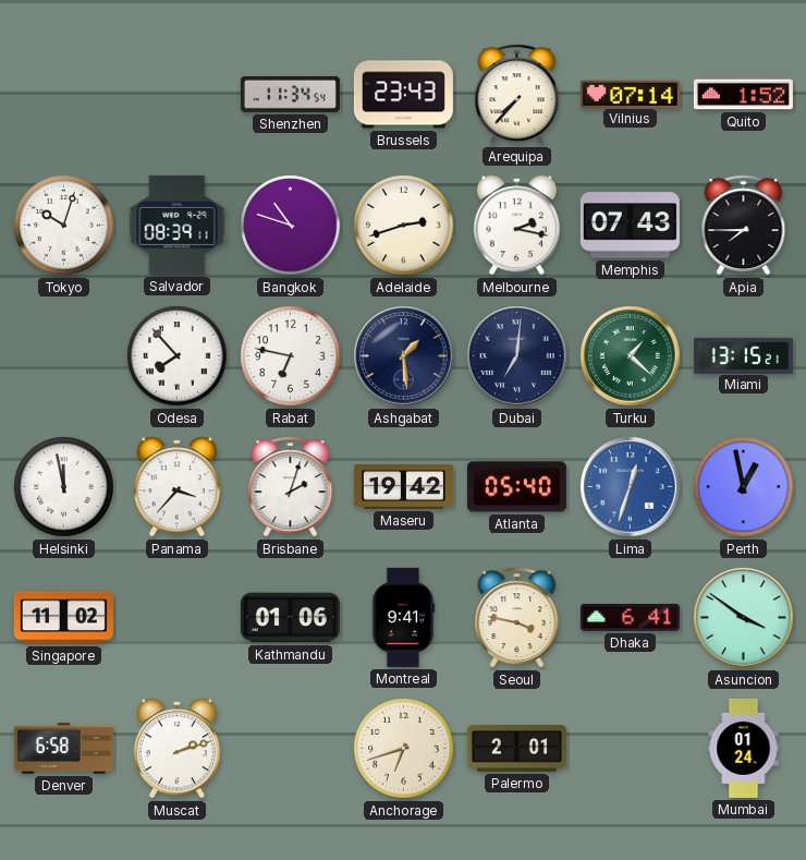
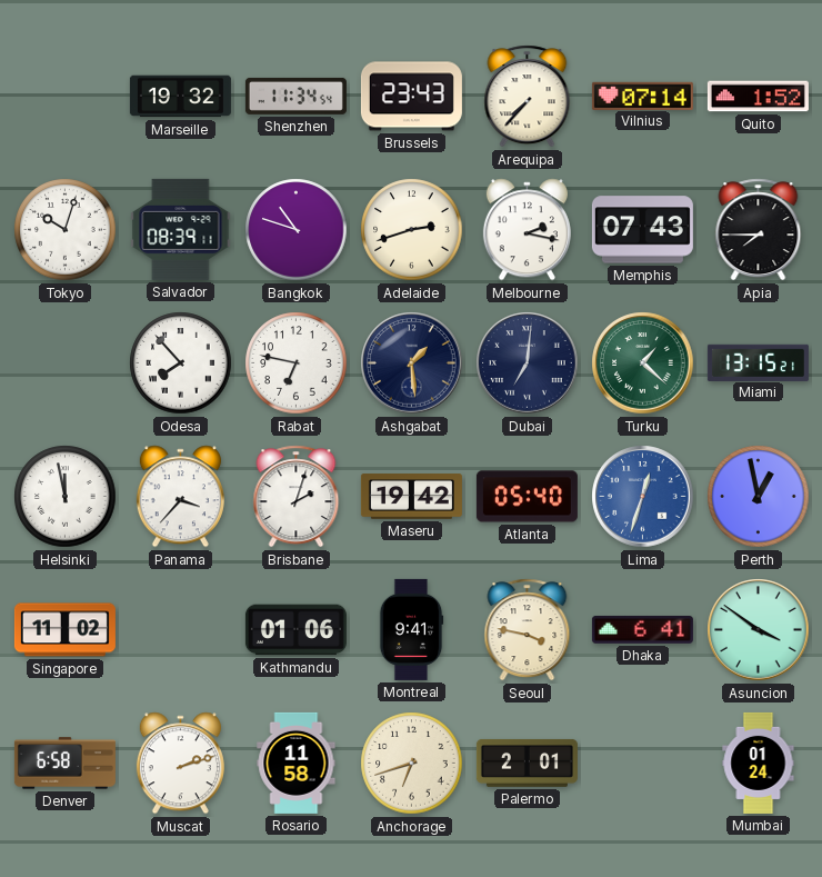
Marseille: none -> 19:32 (180, 97)
Rosario: none -> 11:58 (297, 763)
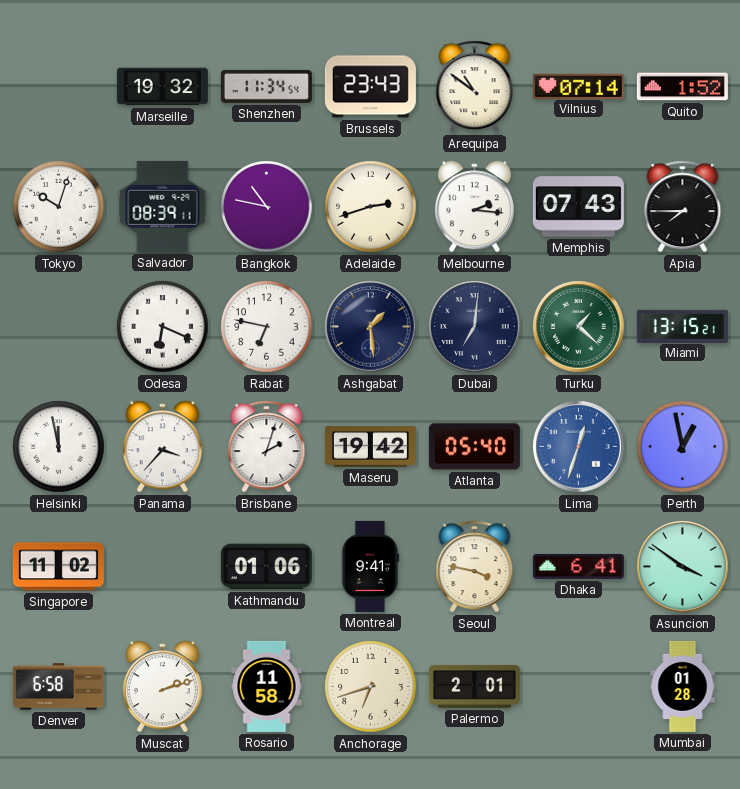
Arequipa: 7:37 -> 10:51 (475, 87)
Bangkok: 10:48 -> 10:47 (267, 207)
Melbourne: 2:17 -> 2:16 (474, 207)
Odesa: 7:53 -> 6:19 (163, 327)
Mumbai: 01:24 -> 01:28 (683, 686)
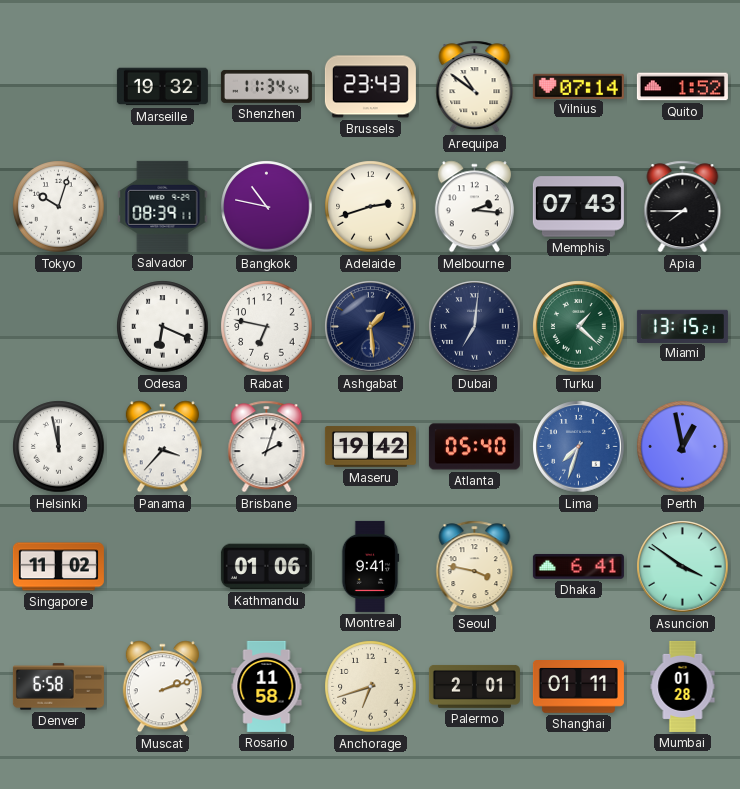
Lima: 12:33 -> 7:33 (579, 447)
Shanghai: none -> 01:11 (578, 687)
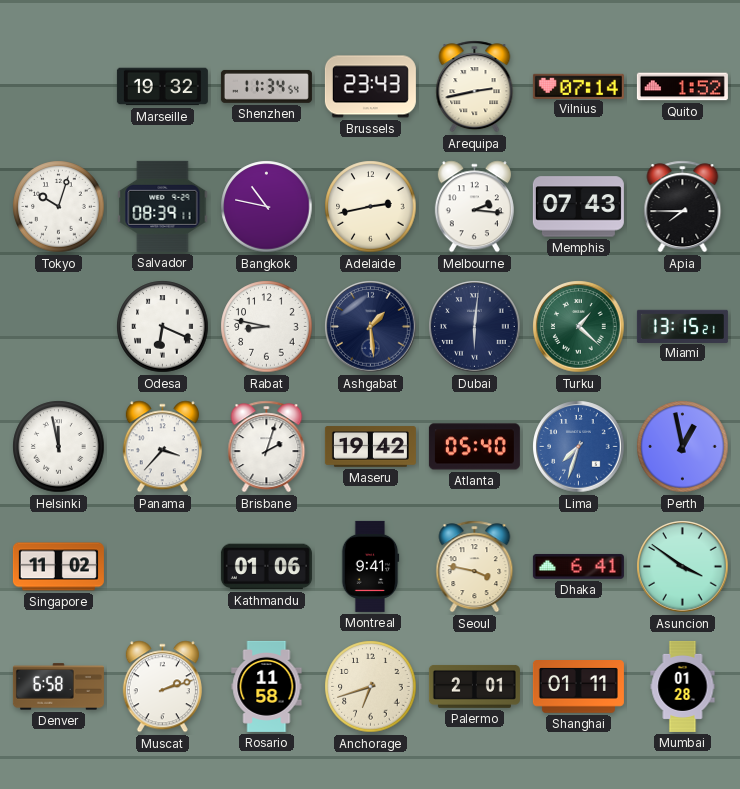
Arequipa: 10:51 -> 2:43 (475, 87)
Adelaide: 2:42 -> 2:43 (371, 207)
Rabat: 6:47 -> 8:47 (267, 327)
Dubai: 7:01 -> 6:01 (475, 327)
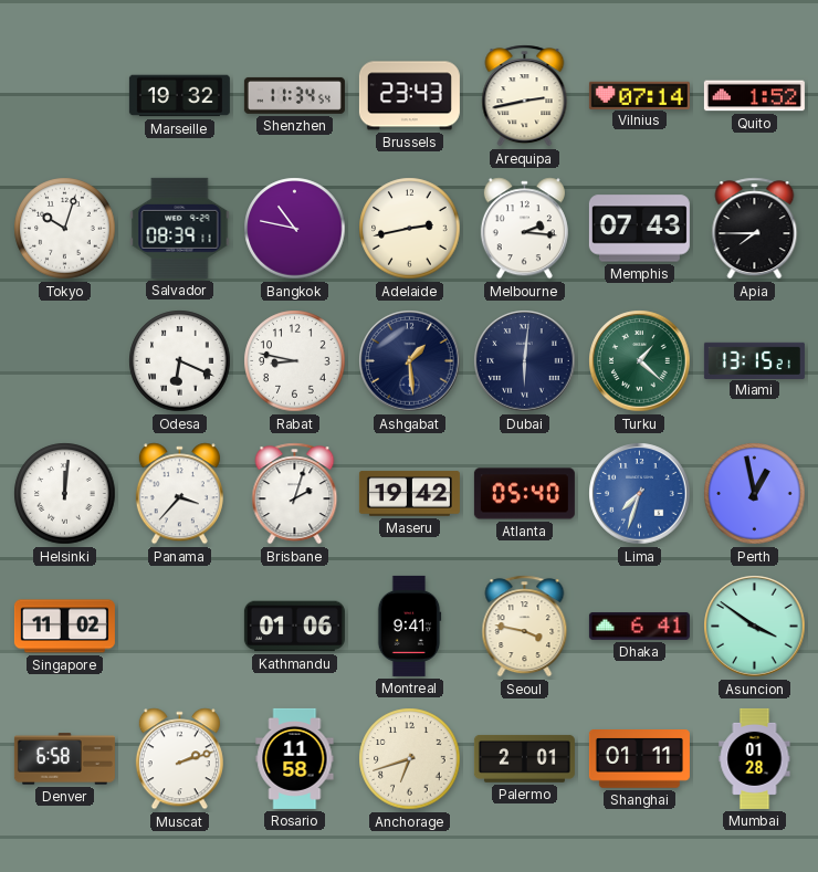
Helsinki: 11:58 -> 12:01 (65, 494)
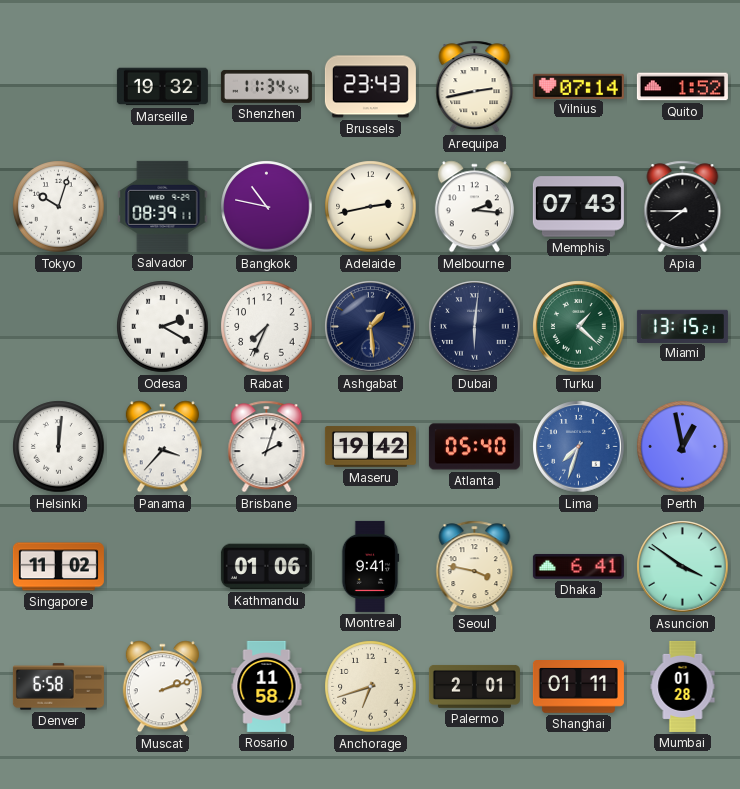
Odesa: 6:19 -> 2:20 (163, 327)
Rabat: 8:47 -> 7:34 (267, 327)
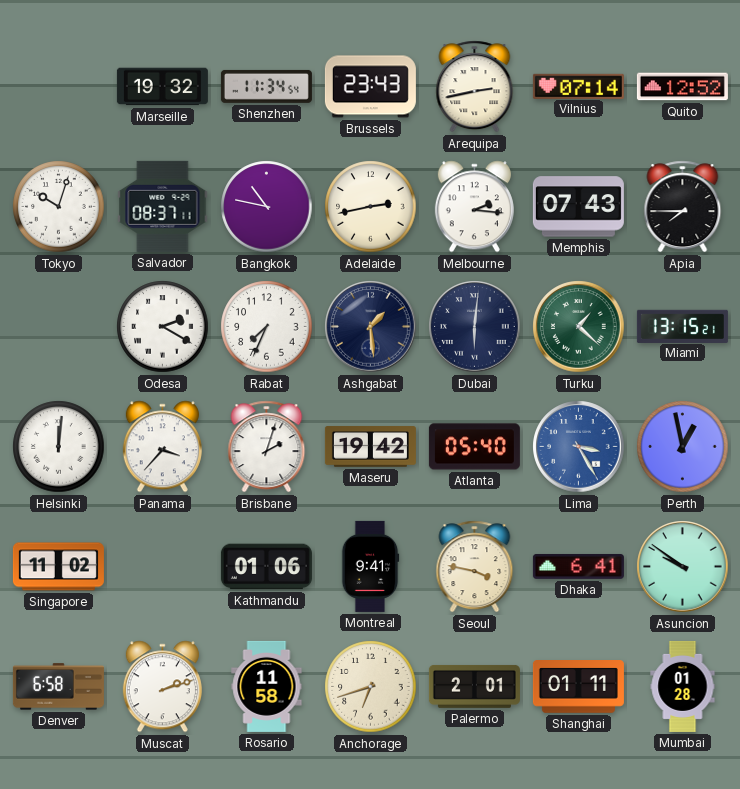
Quito: 1:52 -> 12:52 (682, 87)
Salvador: 08:39 -> 08:37 (163, 206)
Lima: 7:33 -> 3:25 (579, 447)
Asuncion: 3:51 -> 9:51 (683, 567)
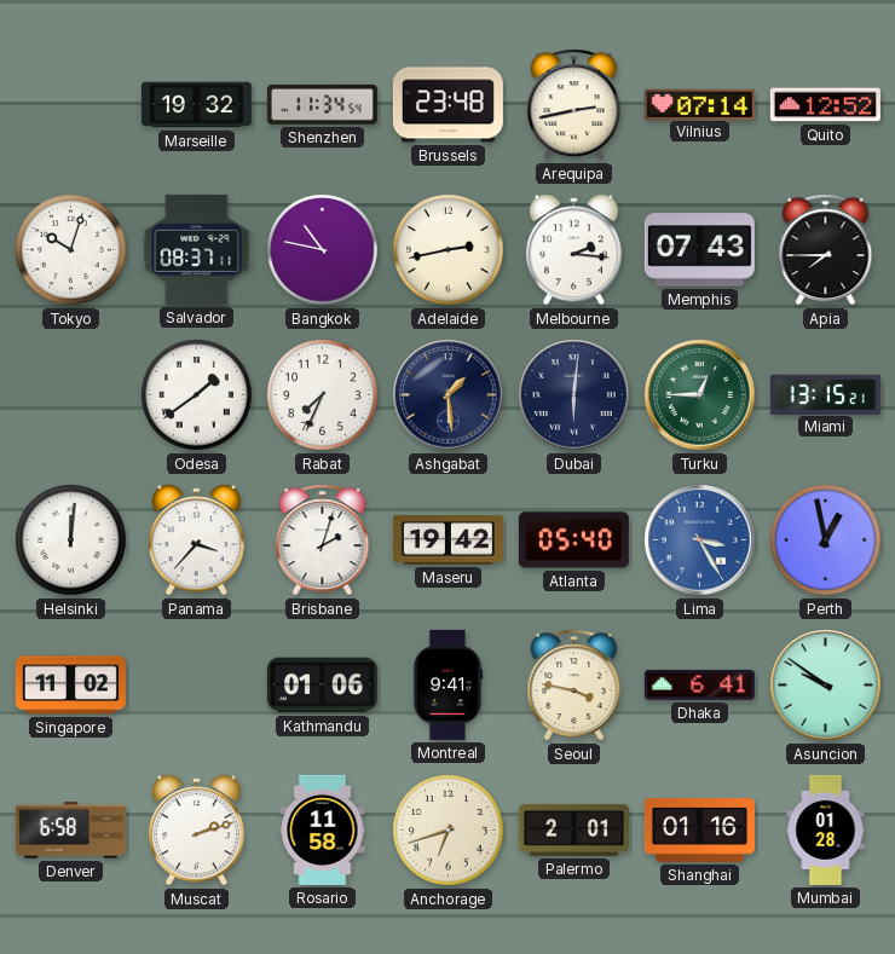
Brussels: 23:43 -> 23:48 (447, 105)
Odesa: 2:20 -> 1:39 (197, 395)
Turku: 1:22 -> 12:45 (700, 395)
Shanghai: 01:11 -> 01:16 (699, 831)
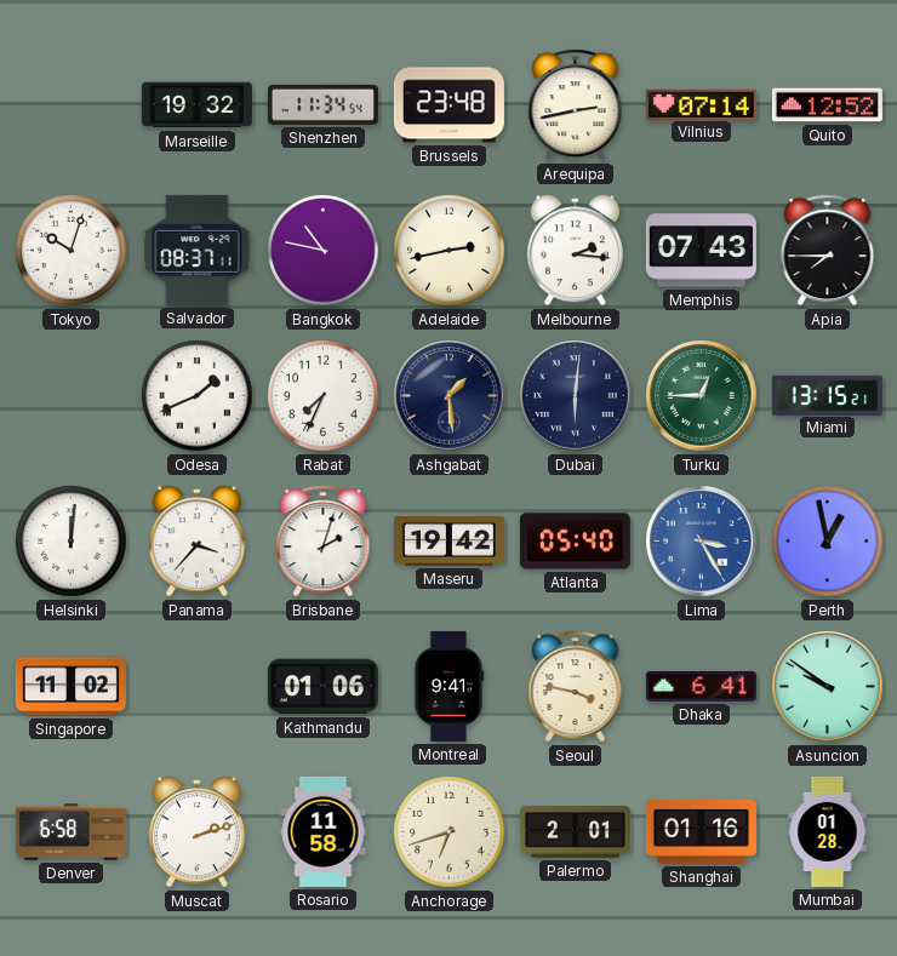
Odesa: 1:39 -> 1:41 (198, 396)
